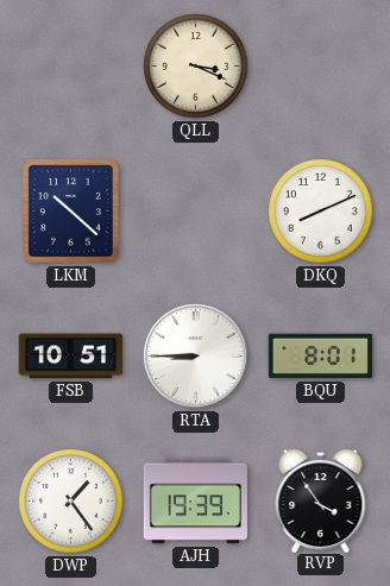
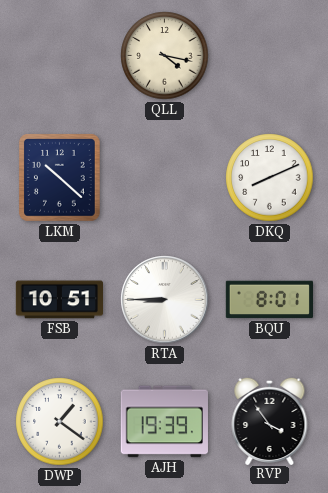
QLL: 3:19 -> 4:17 (165, 56)
DWP: 1:24 -> 1:21 (60, 422)
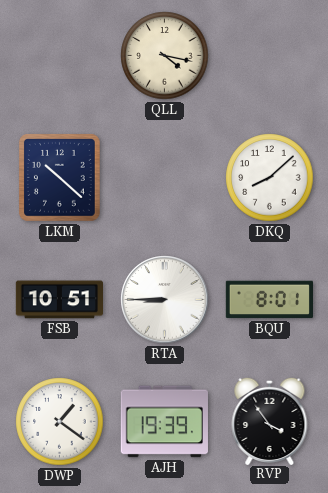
DKQ: 8:11 -> 8:08 (270, 178)
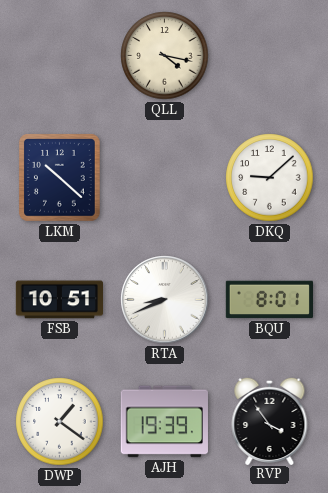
DKQ: 8:08 -> 9:08 (270, 178)
RTA: 8:45 -> 8:41 (165, 300)
